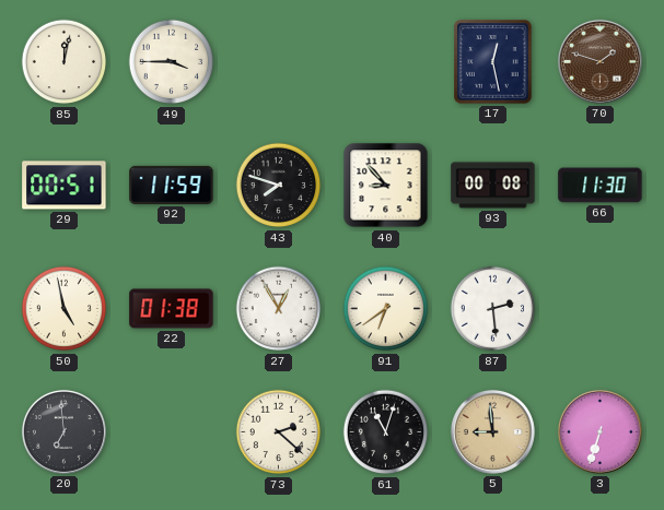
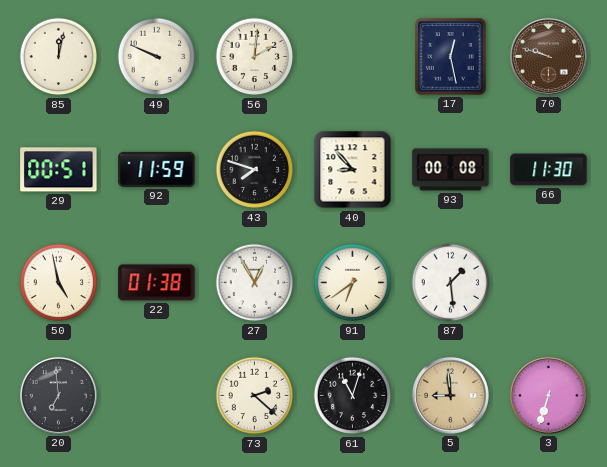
49: 3:45 -> 9:49 (157, 57)
56: none -> 2:01 (255, 57)
70: 1:48 -> 9:48 (548, 56)
87: 2:29 -> 1:29 (451, 283)
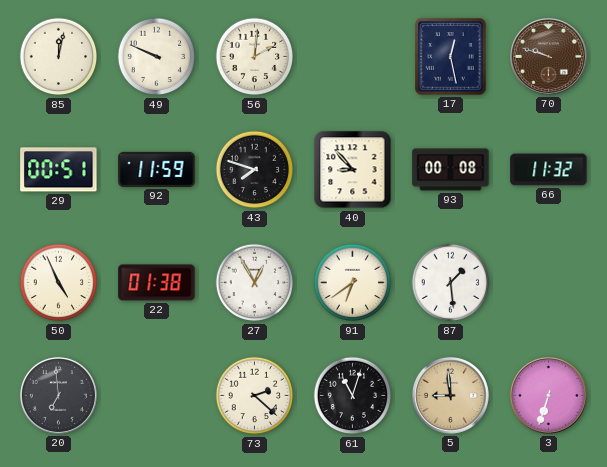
66: 11:30 -> 11:32 (549, 170)
50: 4:58 -> 4:56 (59, 283)
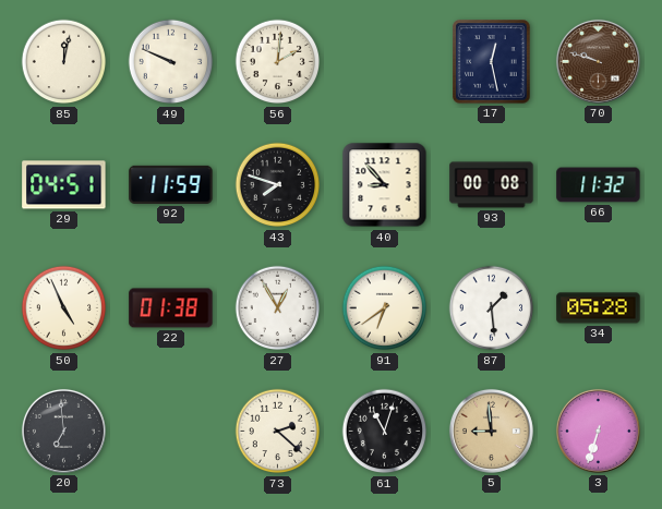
29: 00:51 -> 04:51 (64, 185)
34: none -> 05:28 (599, 308)
